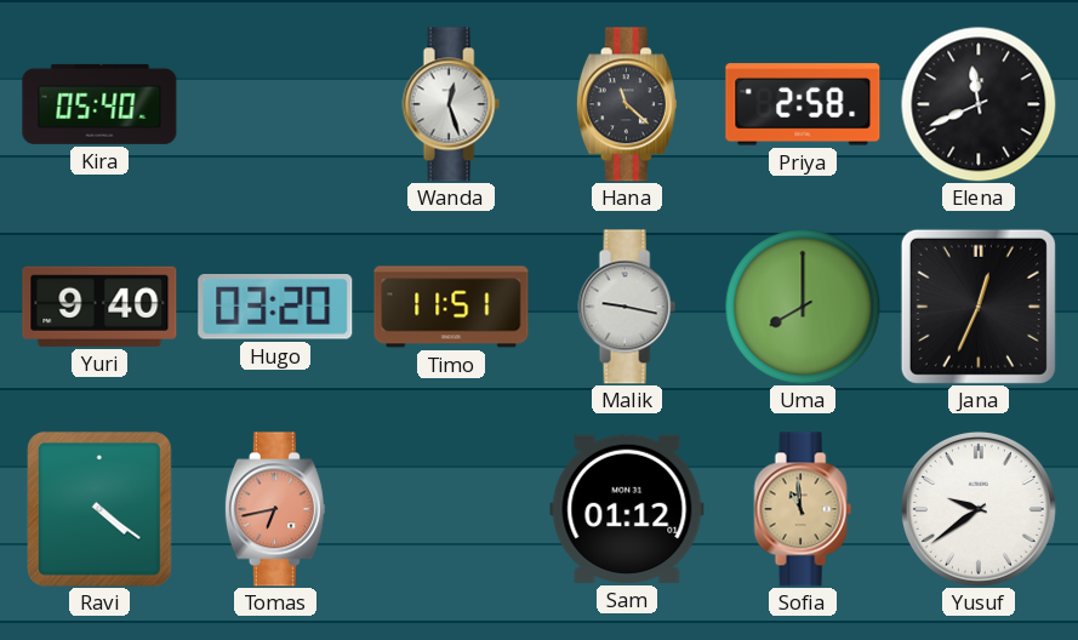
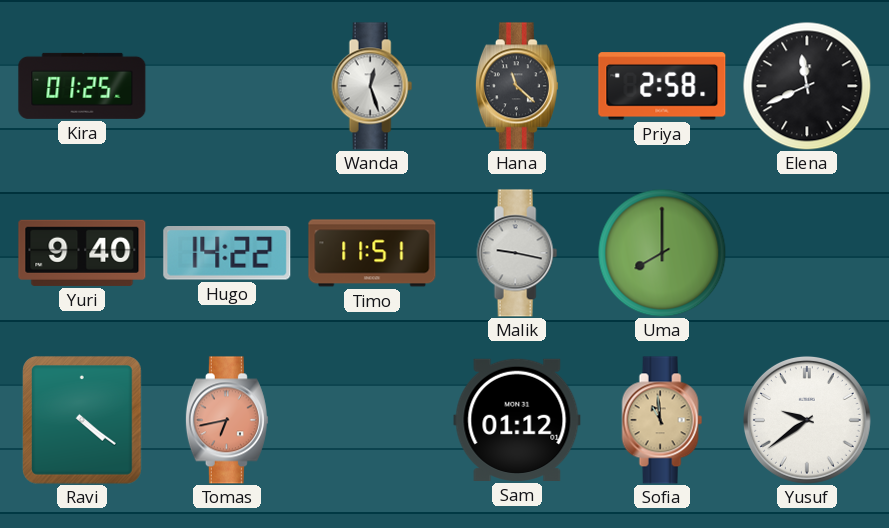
Kira: 05:40 -> 01:25 (82, 86)
Hugo: 03:20 -> 14:22 (227, 253)
Jana: 12:34 -> none (979, 307)
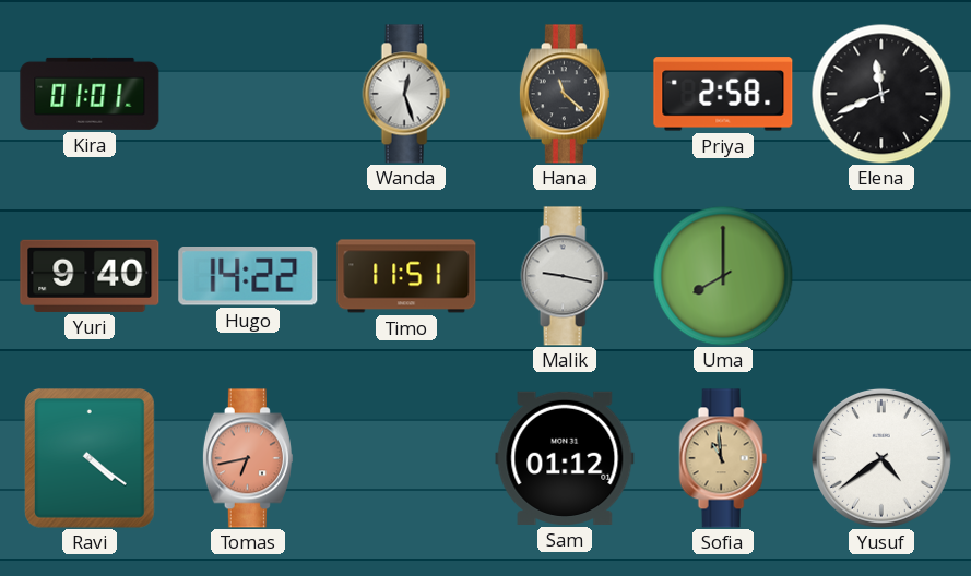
Kira: 01:25 -> 01:01 (90, 94)
Yusuf: 9:39 -> 4:39 (881, 458)
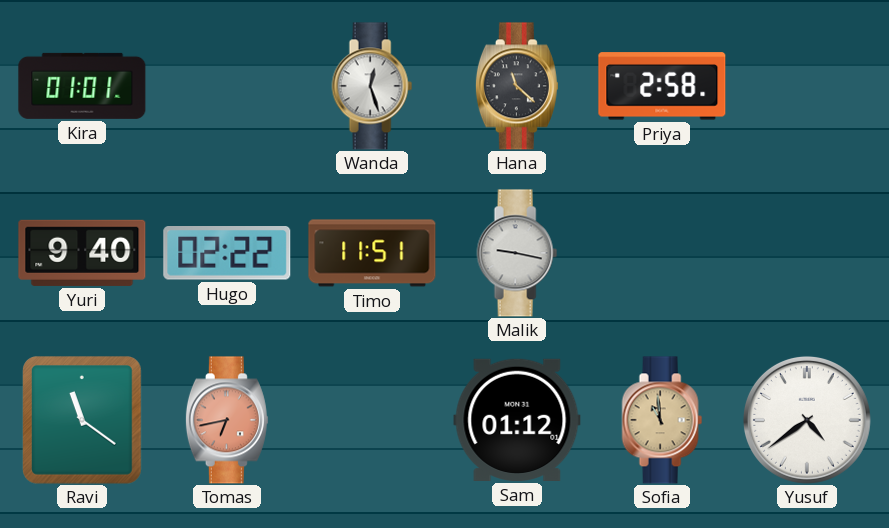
Elena: 11:41 -> none (881, 94)
Hugo: 14:22 -> 02:22 (227, 253)
Uma: 8:00 -> none (723, 276)
Ravi: 4:21 -> 11:21 (83, 420)
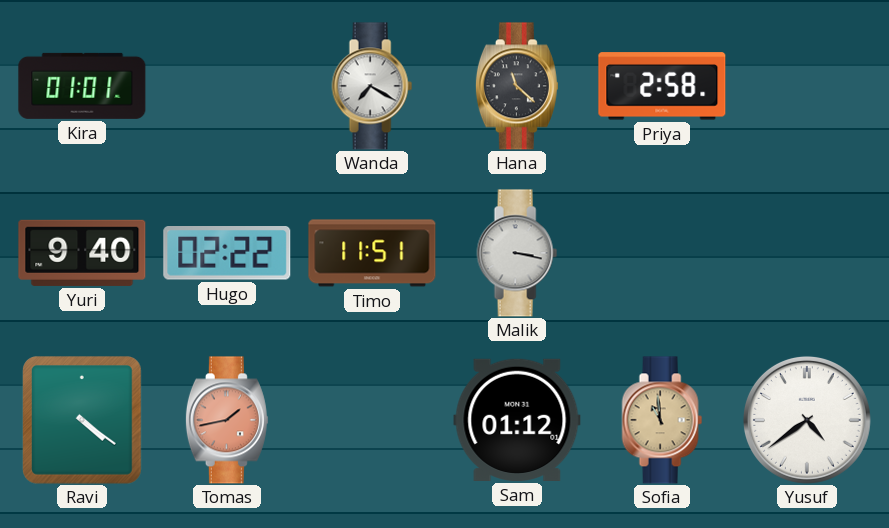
Wanda: 12:27 -> 7:20 (372, 86)
Malik: 9:17 -> 3:17 (517, 253)
Ravi: 11:21 -> 4:21 (83, 420)
Tomas: 6:43 -> 1:43 (227, 420)
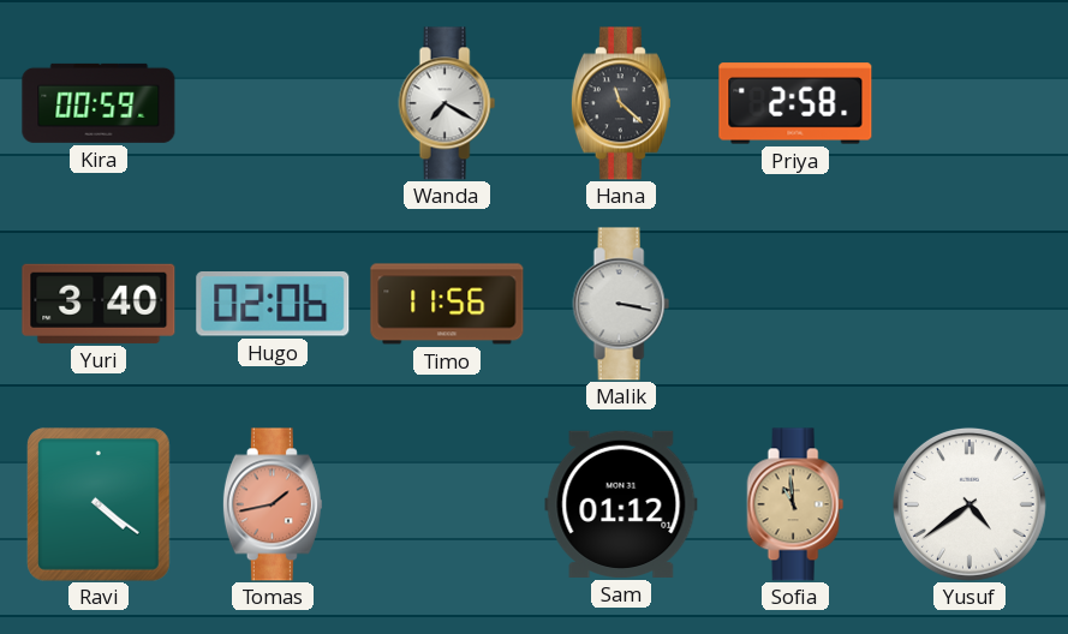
Kira: 01:01 -> 00:59 (99, 103)
Yuri: 9:40 -> 3:40 (99, 304)
Hugo: 02:22 -> 02:06 (273, 304)
Timo: 11:51 -> 11:56 (447, 304)
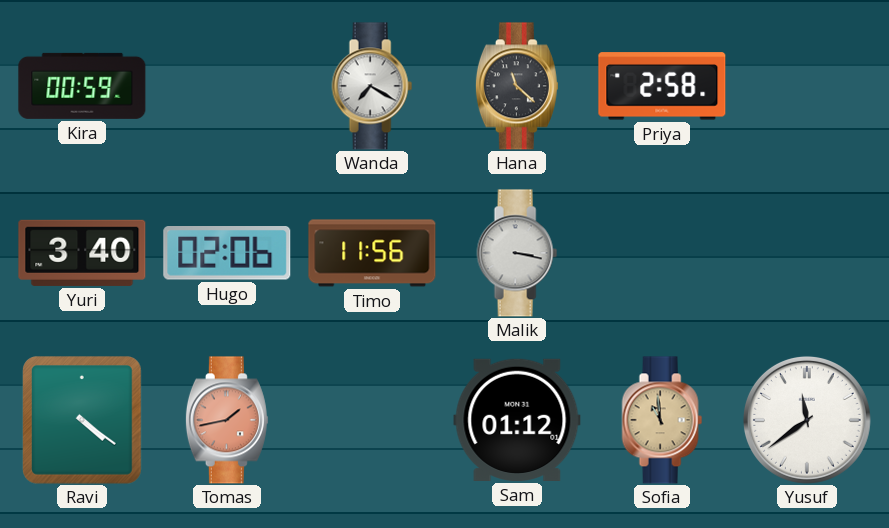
Yusuf: 4:39 -> 11:39 (807, 420)
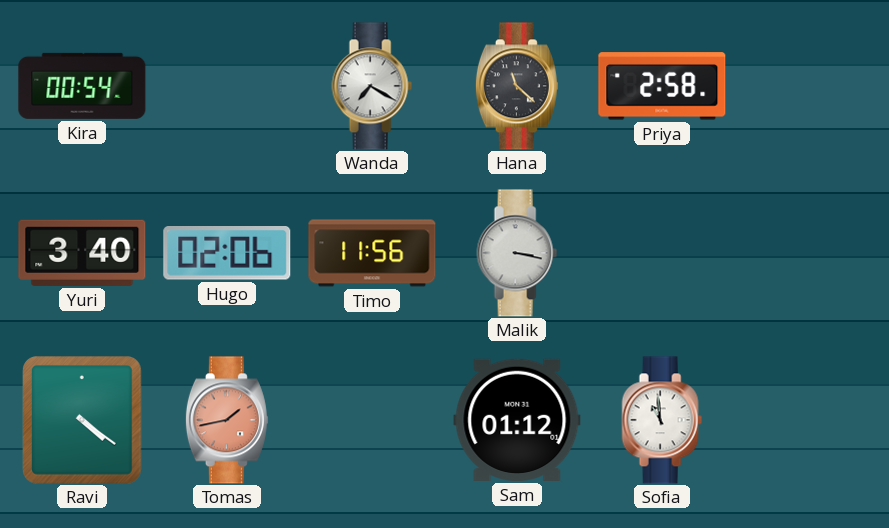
Kira: 00:59 -> 00:54 (82, 86)
Sofia dial: champagne -> white (662, 420)
Yusuf: 11:39 -> none (807, 420)
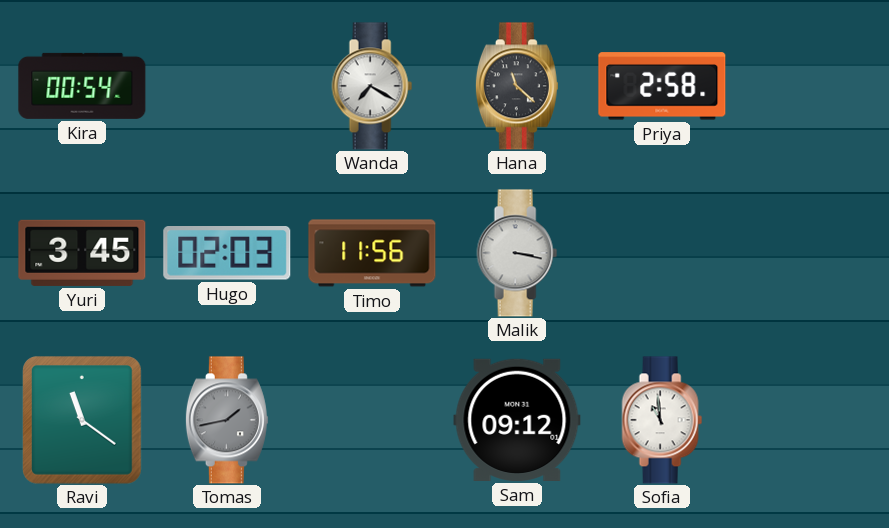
Yuri: 3:40 -> 3:45 (82, 253)
Hugo: 02:06 -> 02:03 (227, 253)
Ravi: 4:21 -> 11:21 (83, 420)
Tomas dial: salmon -> grey (227, 420)
Sam: 01:12 -> 09:12 (517, 420)
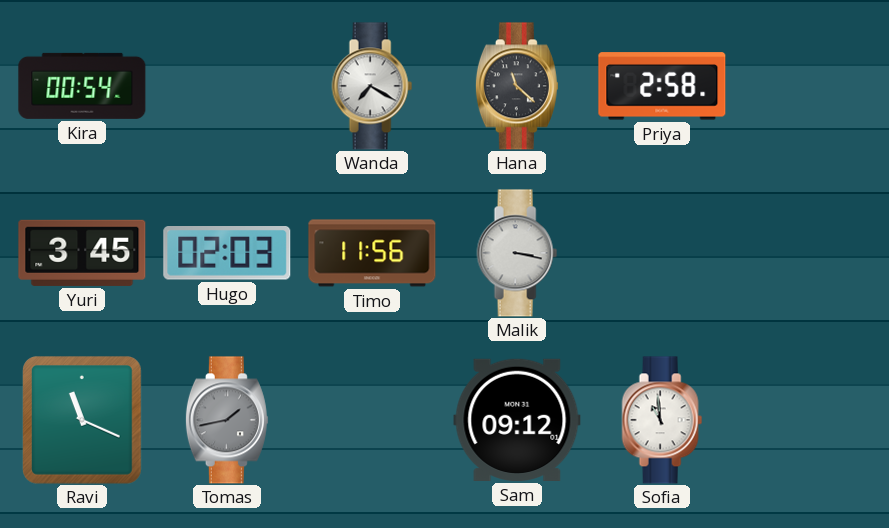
Ravi: 11:21 -> 11:19 (83, 420)
